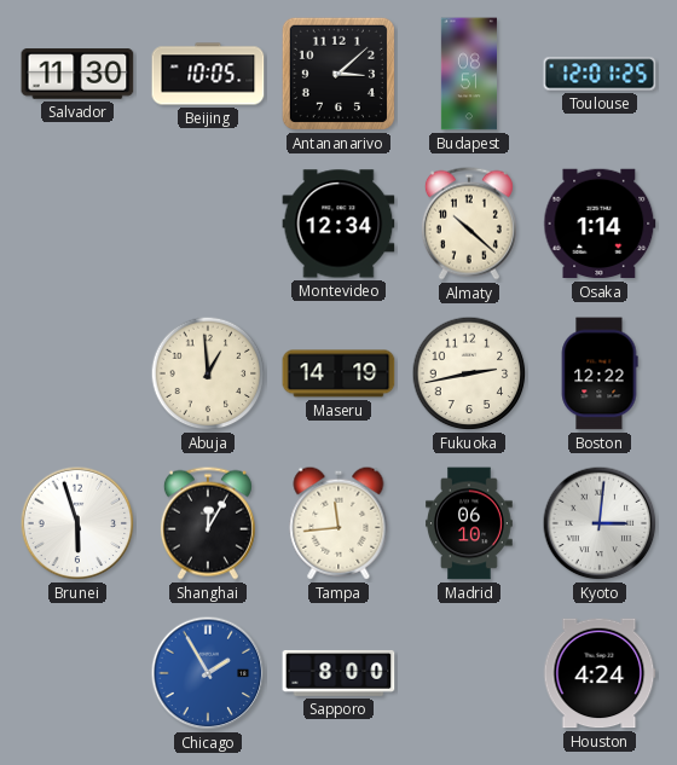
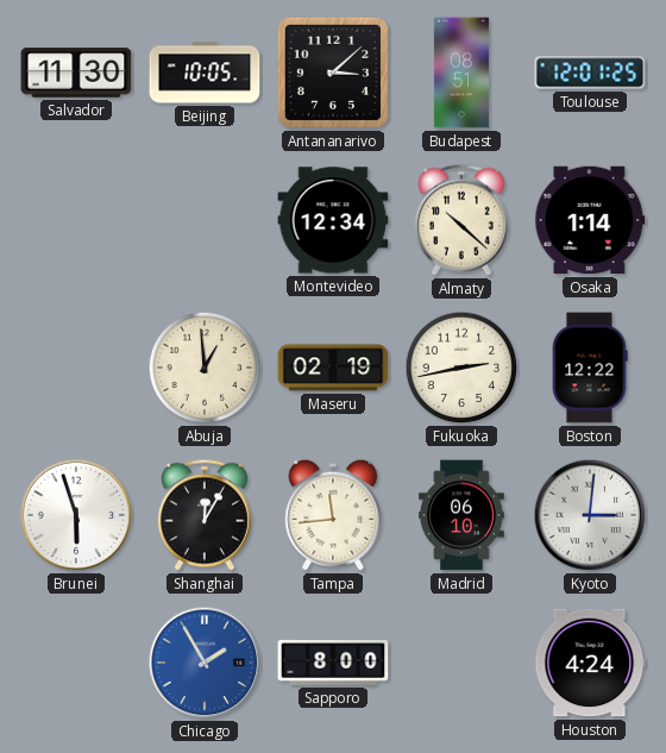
Maseru: 14:19 -> 02:19 (333, 368)
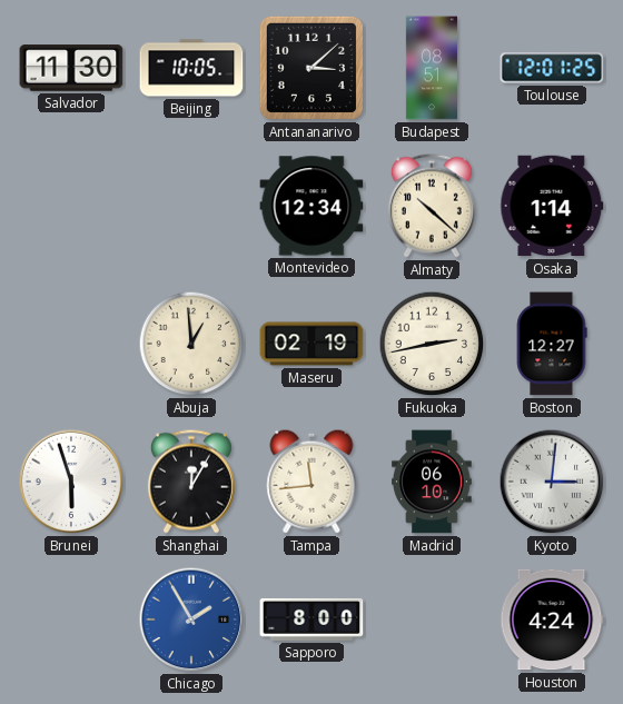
Boston: 12:22 -> 12:27 (552, 344)
